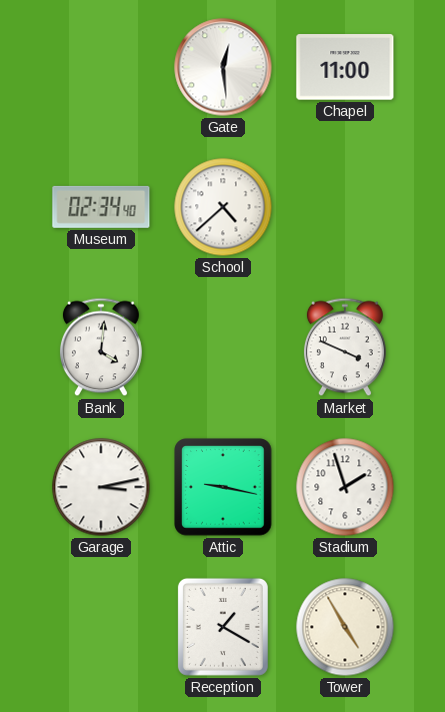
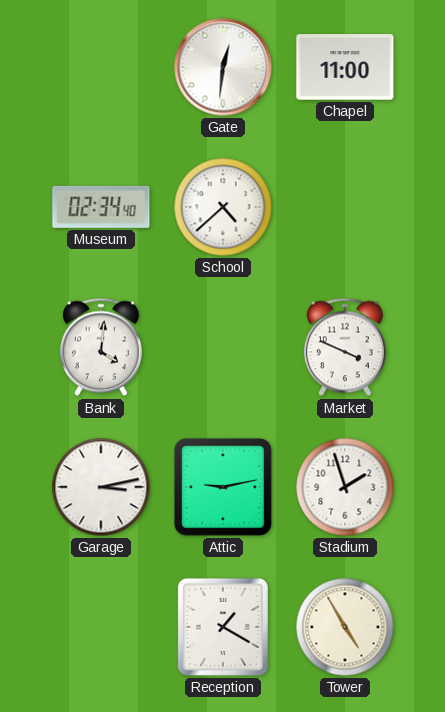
Gate: 12:29 -> 12:31 (223, 67)
Attic: 9:17 -> 9:13 (223, 487)
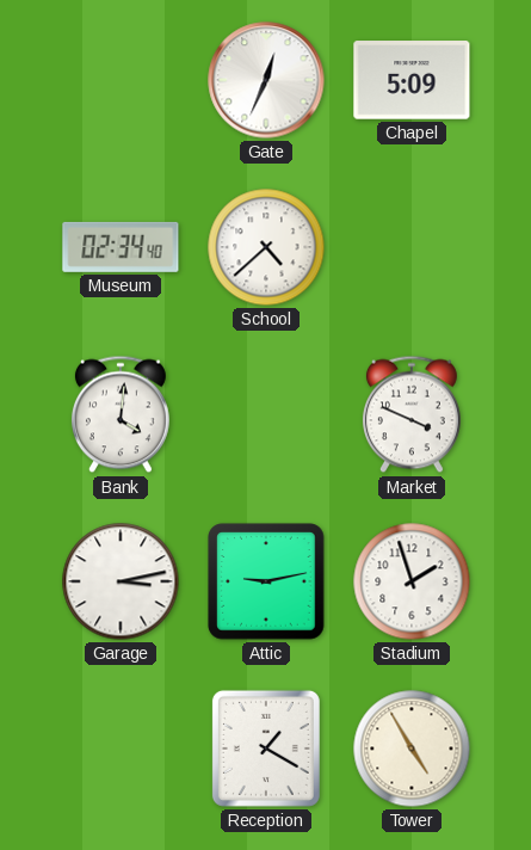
Gate: 12:31 -> 12:34 (266, 80)
Chapel: 11:00 -> 5:09 (412, 80)
